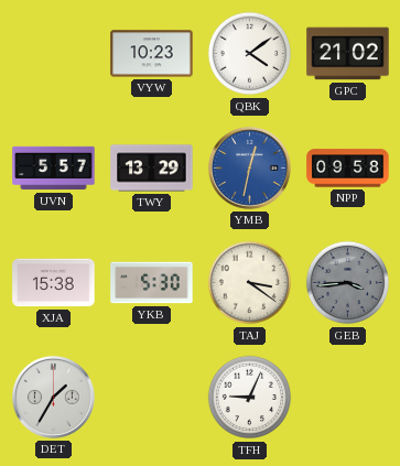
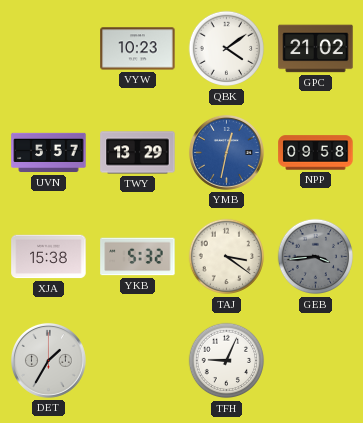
YKB: 5:30 -> 5:32 (138, 257)
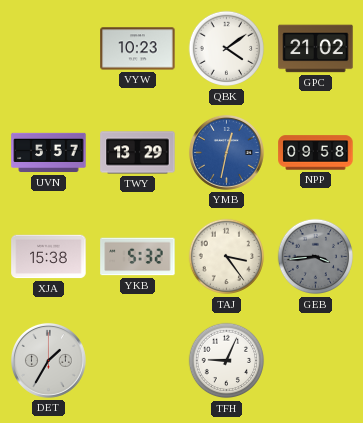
TAJ: 3:21 -> 3:24 (227, 257)
